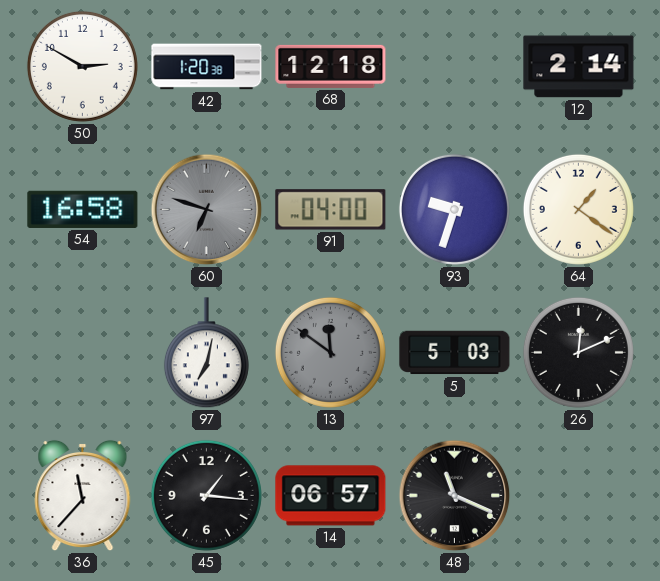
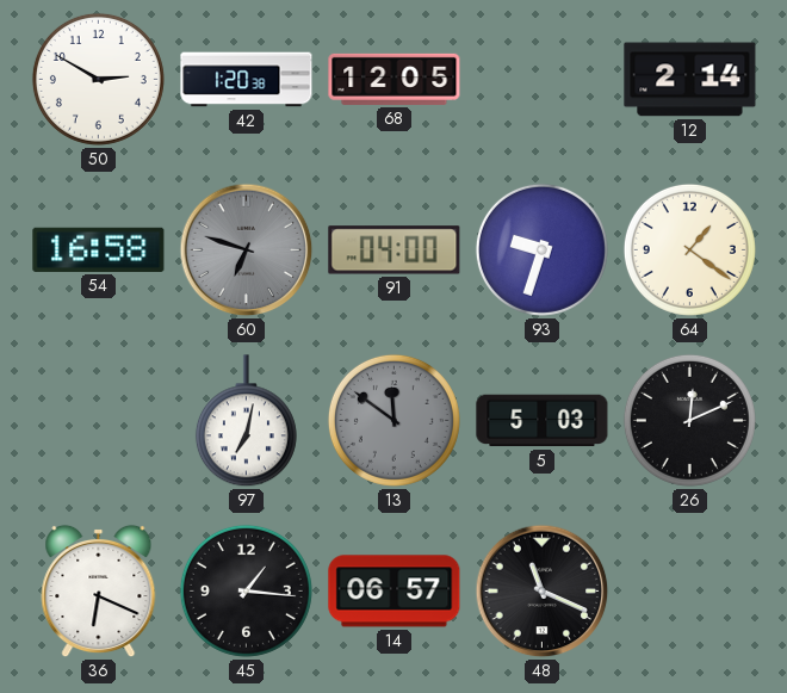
68: 12:18 -> 12:05 (395, 79)
36: 11:37 -> 6:19 (99, 592)
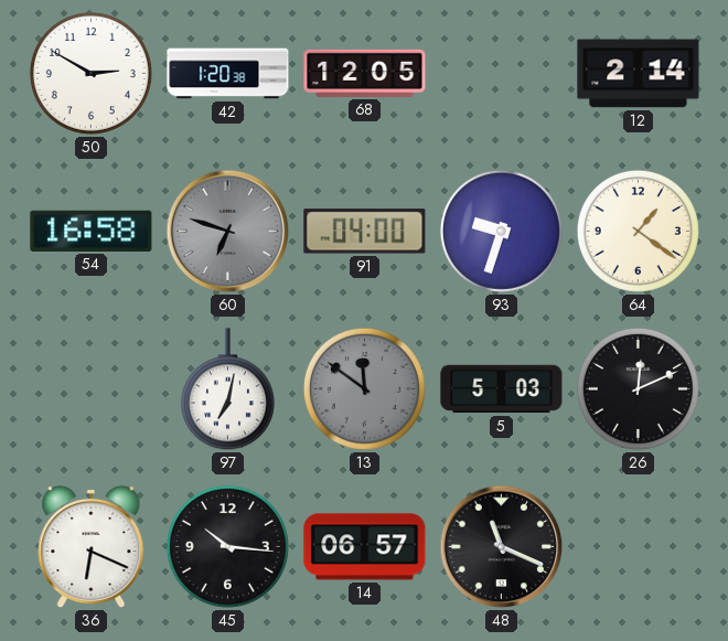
45: 1:16 -> 10:16 (227, 546)
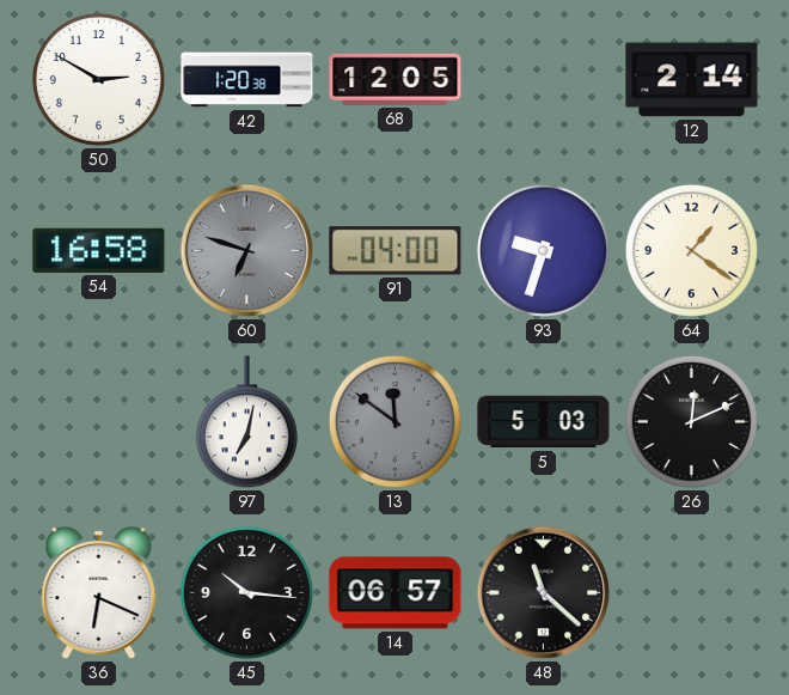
48: 11:19 -> 11:22 (544, 593)
